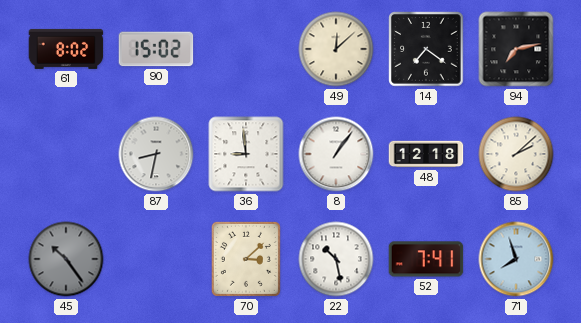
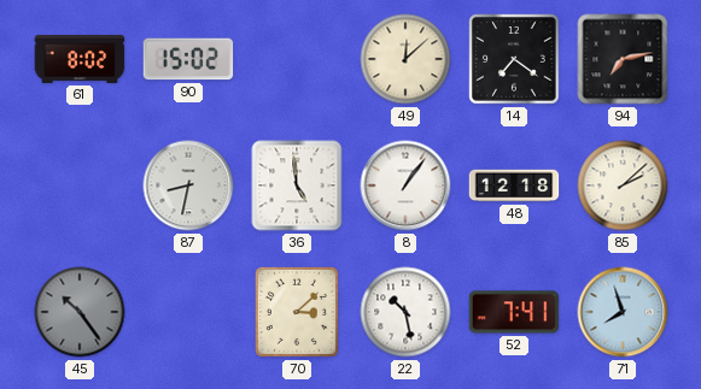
36: 8:59 -> 4:59 (297, 185)
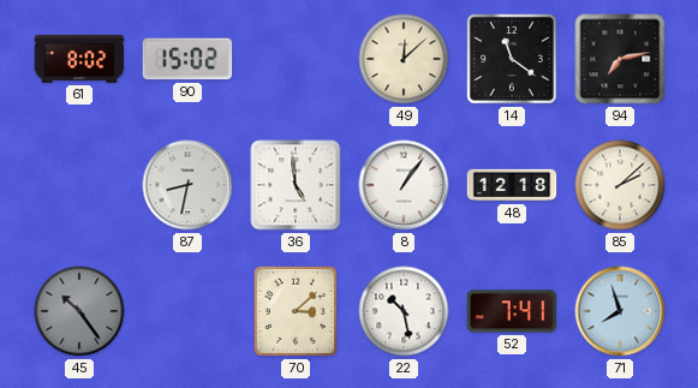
14: 7:21 -> 11:21 (512, 59)
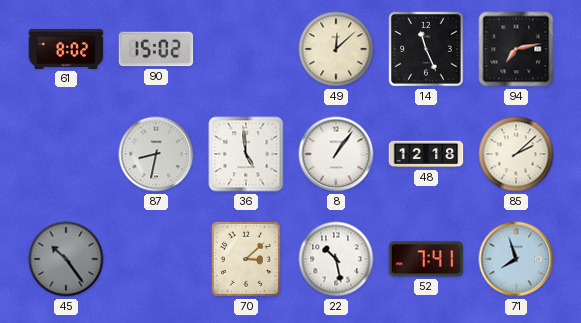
14: 11:21 -> 11:26 (426, 49)
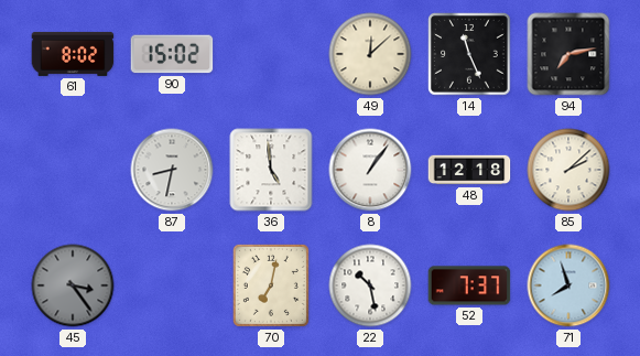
45: 10:24 -> 3:24 (73, 285)
70: 3:08 -> 7:02 (271, 285)
52: 7:41 -> 7:37 (469, 285)
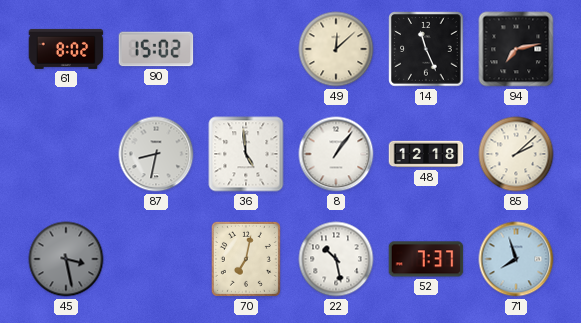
45: 3:24 -> 3:28 (66, 259)
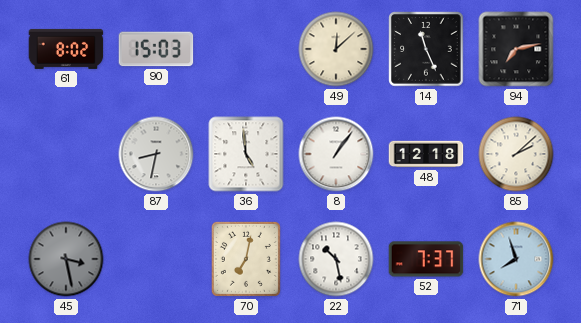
90: 15:02 -> 15:03 (156, 49)
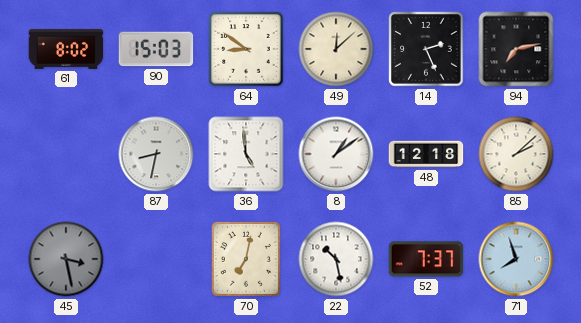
64: none -> 8:51 (246, 49)
14: 11:26 -> 2:26 (426, 49)
8: 1:06 -> 1:09 (336, 154)
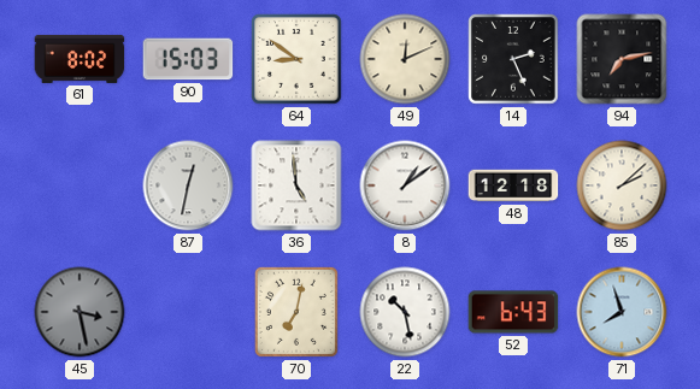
49: 12:08 -> 12:11 (405, 59)
87: 8:32 -> 12:32 (188, 185)
52: 7:37 -> 6:43 (513, 312)
